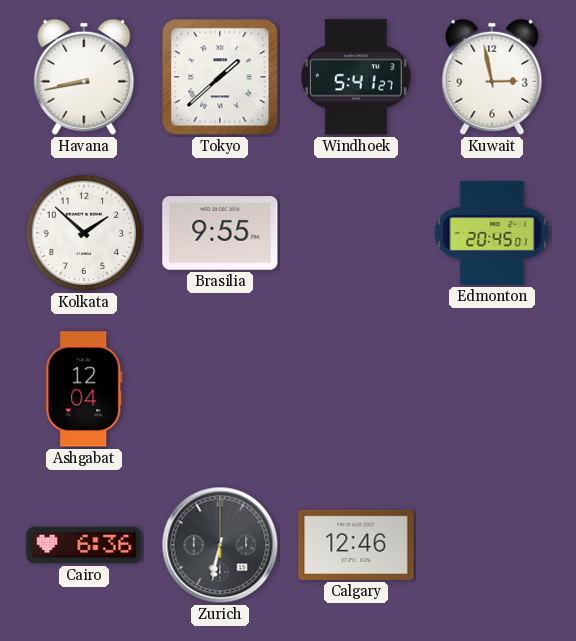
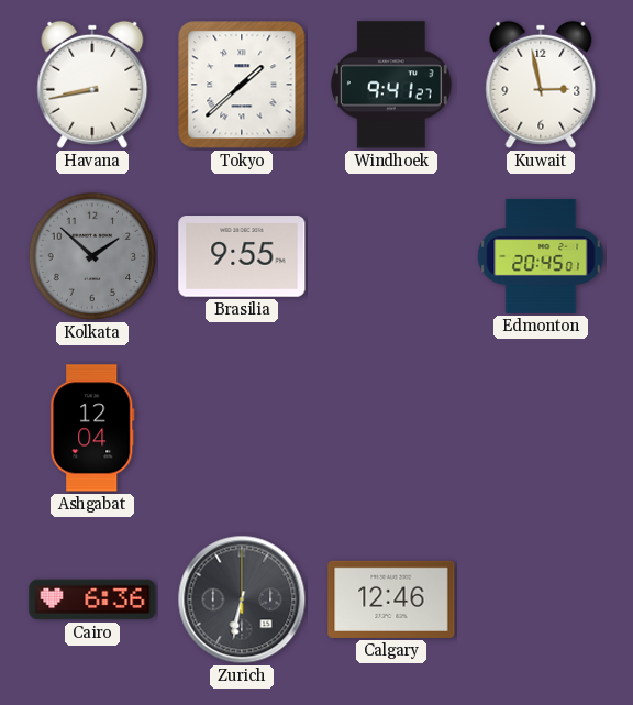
Windhoek: 5:41 -> 9:41 (391, 85)
Kolkata dial: white -> grey (92, 256)
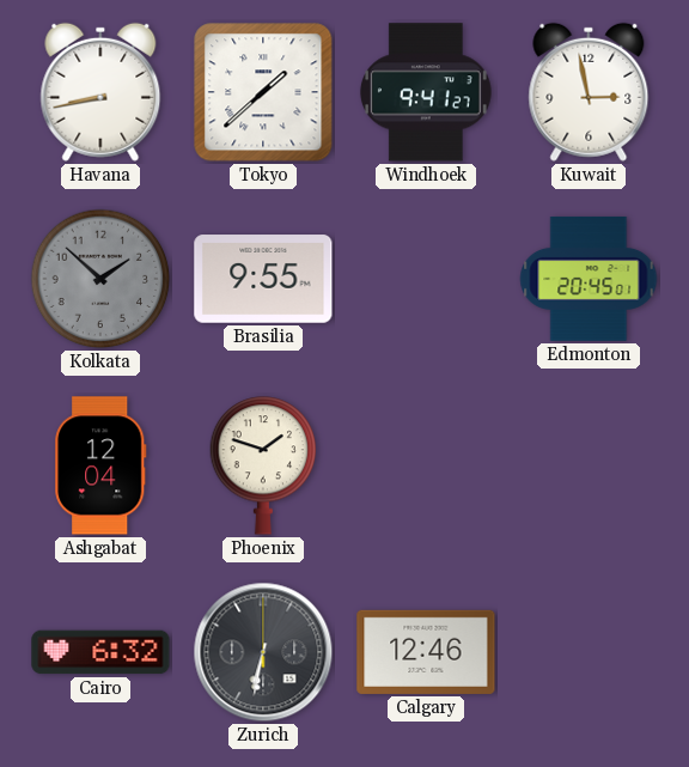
Phoenix: none -> 1:48 (263, 465)
Cairo: 6:36 -> 6:32 (100, 652)
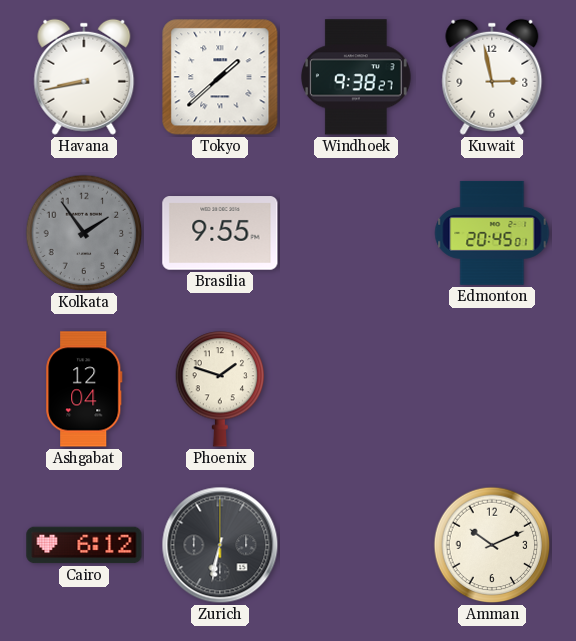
Windhoek: 9:41 -> 9:38 (356, 77)
Kolkata: 1:52 -> 1:54 (84, 233)
Cairo: 6:32 -> 6:12 (84, 545)
Calgary: 12:46 -> none (426, 652)
Amman: none -> 10:11 (492, 545)
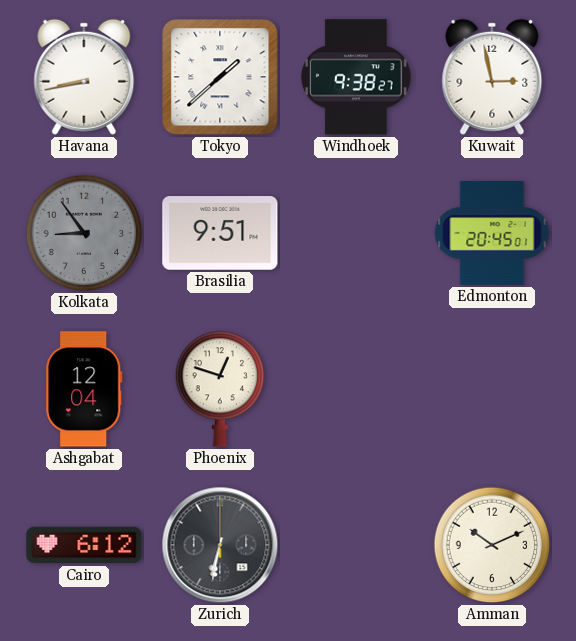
Kolkata: 1:54 -> 8:54 (84, 233)
Brasilia: 9:55 -> 9:51 (220, 233)
Phoenix: 1:48 -> 12:48 (220, 389)
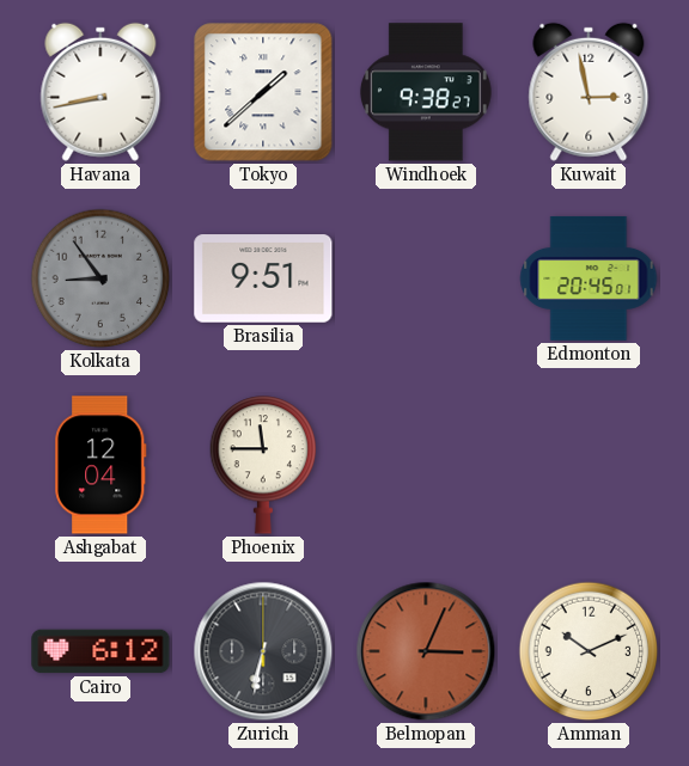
Phoenix: 12:48 -> 11:45 (263, 465)
Belmopan: none -> 3:04 (426, 651)
